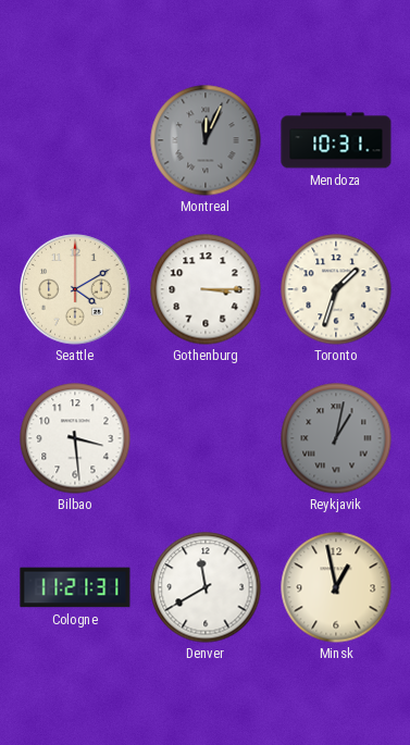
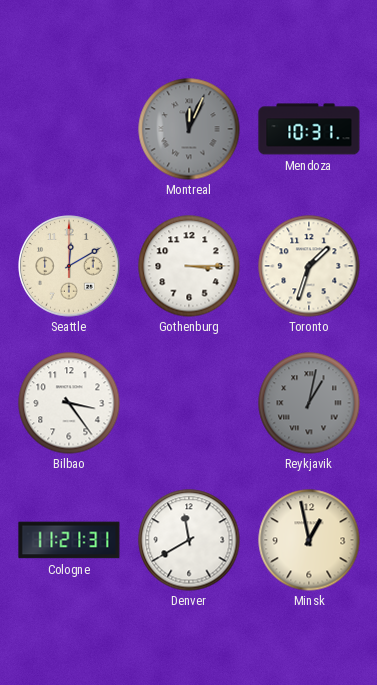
Seattle: 4:10 -> 12:10 (69, 266)
Bilbao: 3:29 -> 3:24 (69, 403)
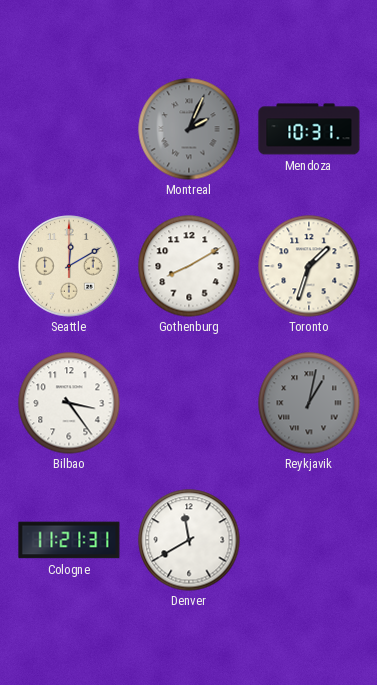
Montreal: 12:04 -> 2:04 (189, 129)
Gothenburg: 3:15 -> 8:10 (189, 266)
Minsk: 12:58 -> none (309, 540)
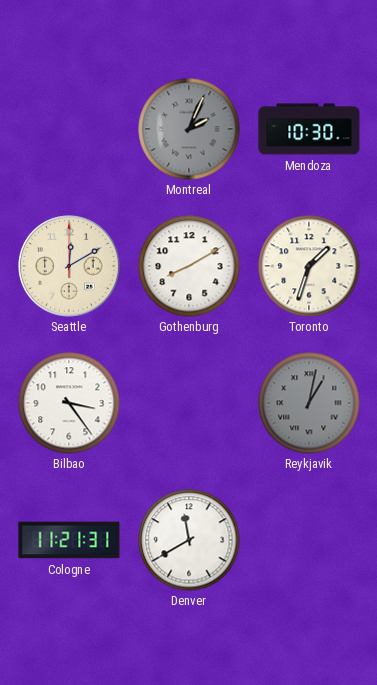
Mendoza: 10:31 -> 10:30 (309, 129)
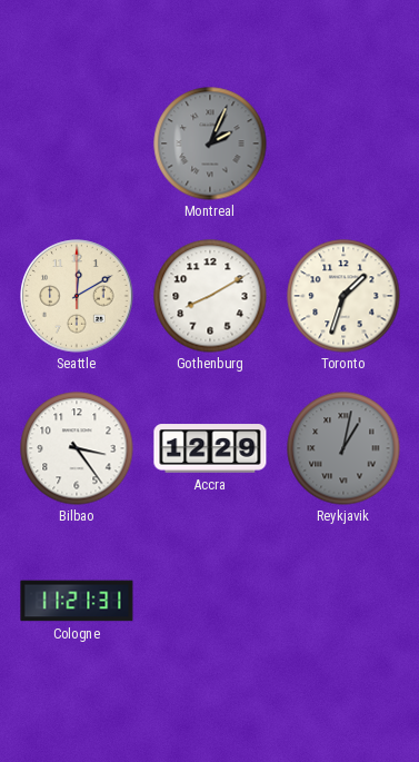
Mendoza: 10:30 -> none (309, 129)
Accra: none -> 12:29 (210, 448)
Denver: 11:40 -> none (189, 540)
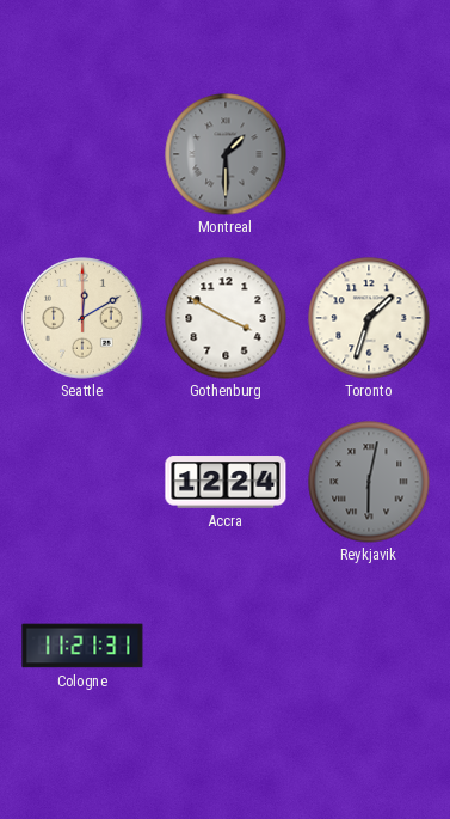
Montreal: 2:04 -> 1:30 (226, 154)
Gothenburg: 8:10 -> 3:50 (226, 318)
Bilbao: 3:24 -> none (77, 448)
Accra: 12:29 -> 12:24 (226, 482)
Reykjavik: 1:02 -> 6:02 (369, 482)
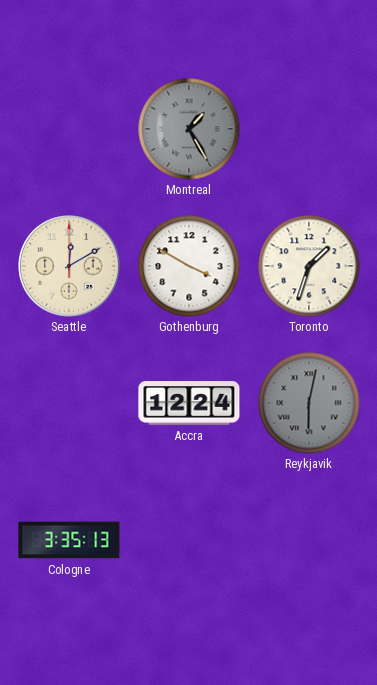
Montreal: 1:30 -> 1:25 (189, 129)
Cologne: 11:21 -> 3:35 (69, 540)
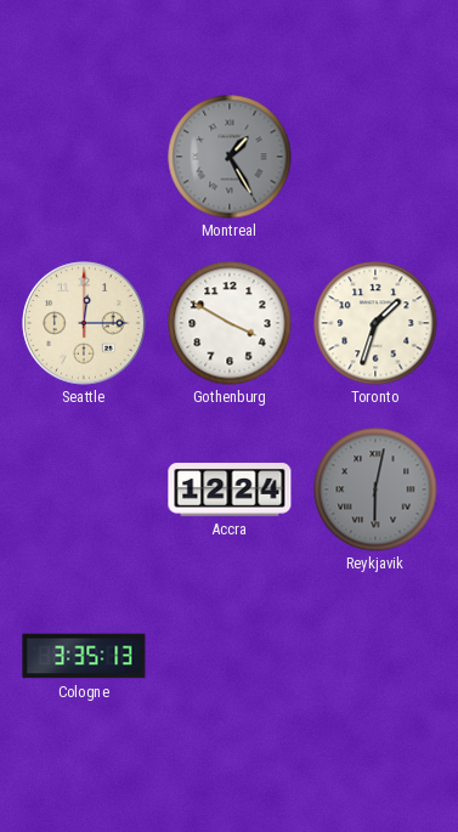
Seattle: 12:10 -> 12:15 (84, 323)
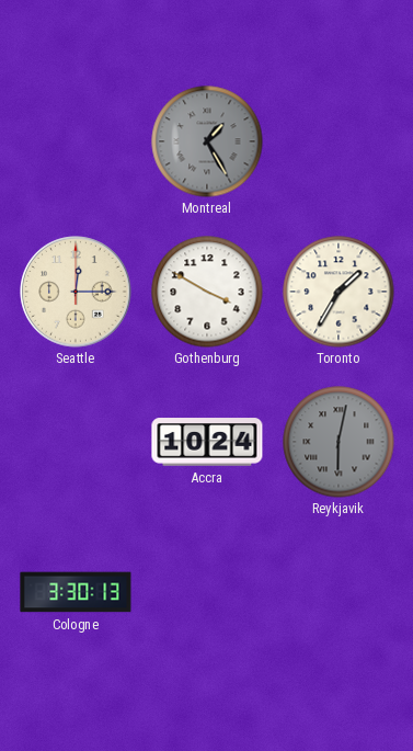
Toronto: 1:33 -> 1:35 (339, 292)
Accra: 12:24 -> 10:24 (207, 442)
Cologne: 3:35 -> 3:30 (76, 592)
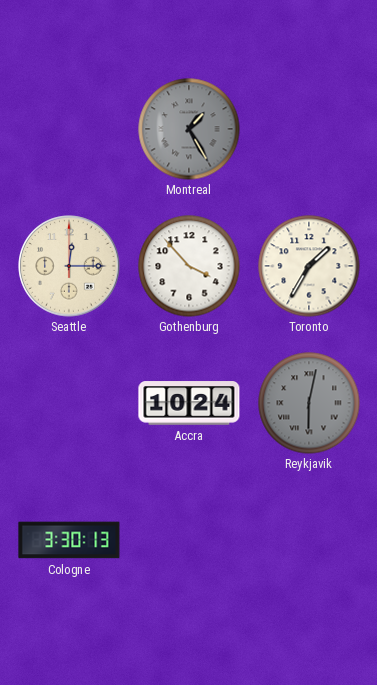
Gothenburg: 3:50 -> 3:53 (189, 266)
